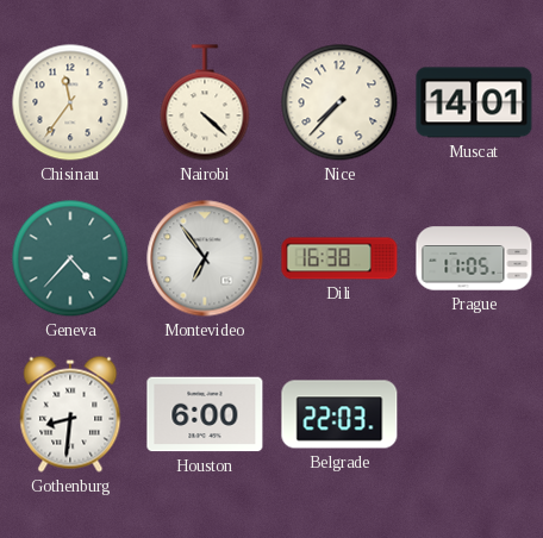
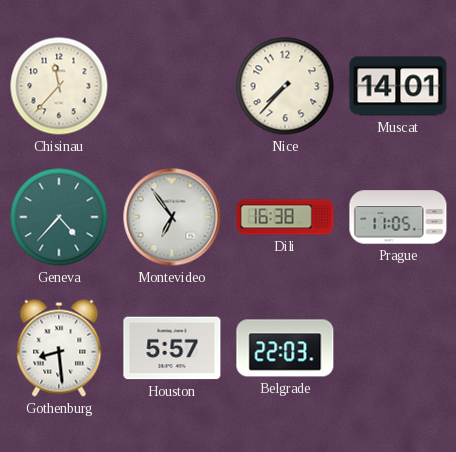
Chisinau: 11:36 -> 11:37 (59, 86)
Nairobi: 4:22 -> none (205, 102)
Gothenburg: 8:31 -> 8:29 (59, 348)
Houston: 6:00 -> 5:57 (172, 348)
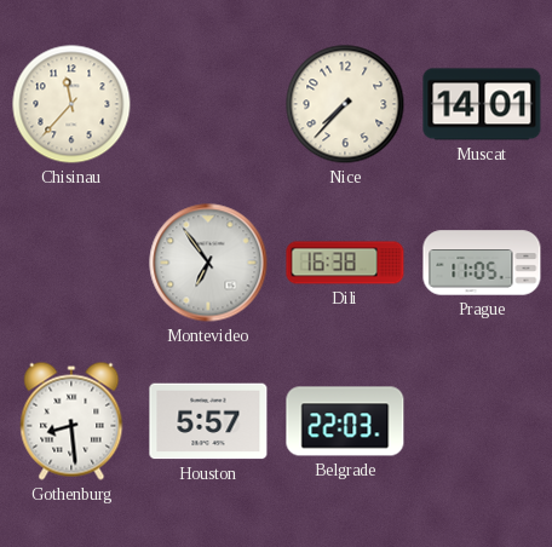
Geneva: 4:37 -> none (59, 217)
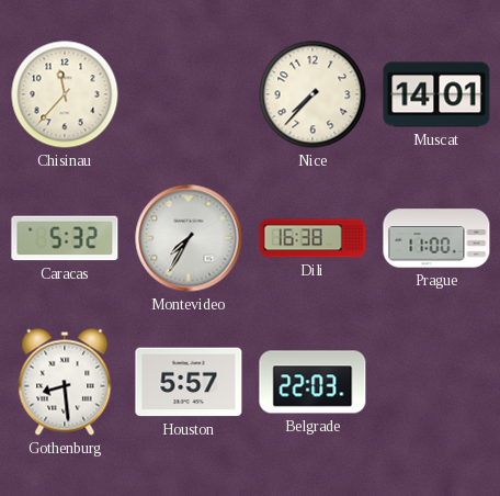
Caracas: none -> 5:32 (65, 238)
Montevideo: 6:54 -> 7:35 (189, 238)
Prague: 11:05 -> 11:00 (436, 238)
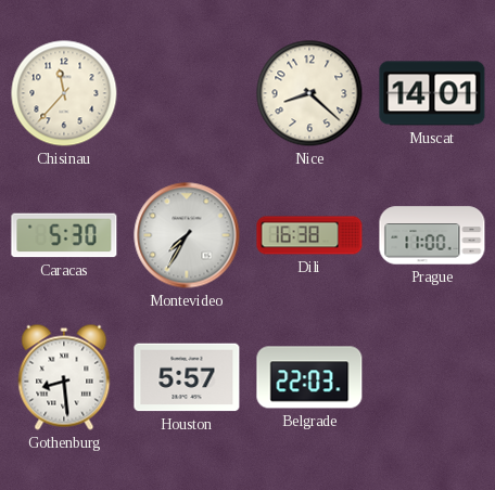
Nice: 7:37 -> 8:22 (309, 93)
Caracas: 5:32 -> 5:30 (64, 235)
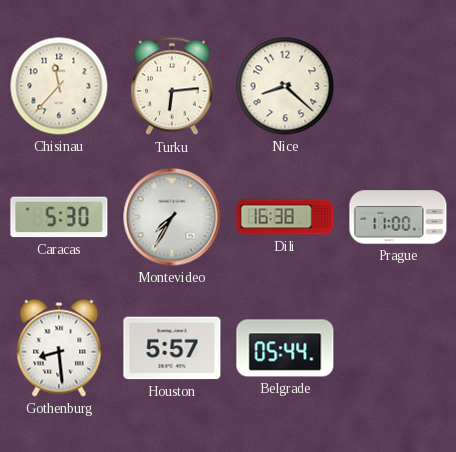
Turku: none -> 6:14 (172, 86)
Muscat: 14:01 -> none (432, 93)
Belgrade: 22:03 -> 05:44 (285, 348)
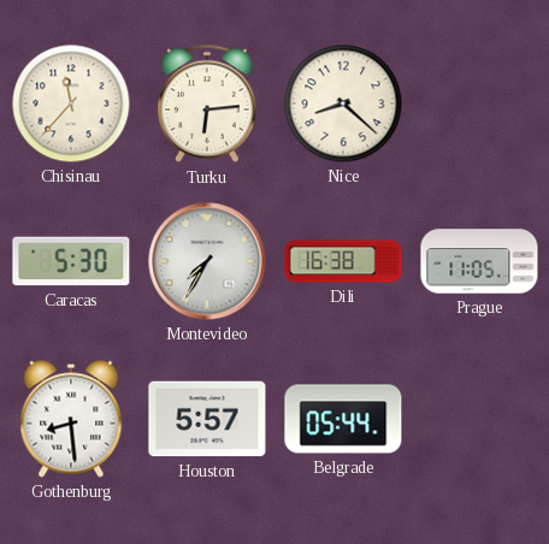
Prague: 11:00 -> 11:05 (479, 261)
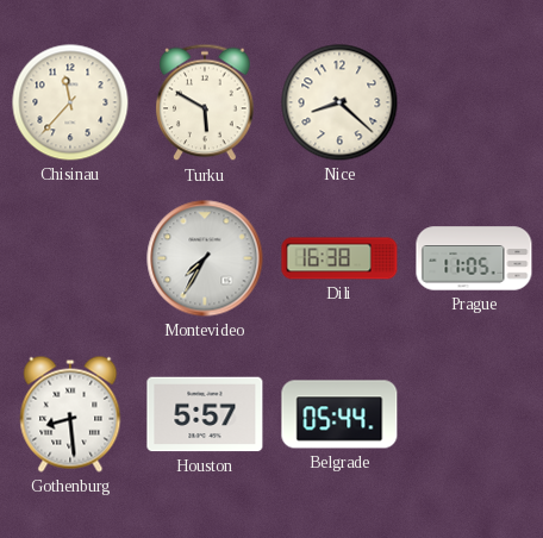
Turku: 6:14 -> 5:50 (205, 102)
Caracas: 5:30 -> none (71, 261)
